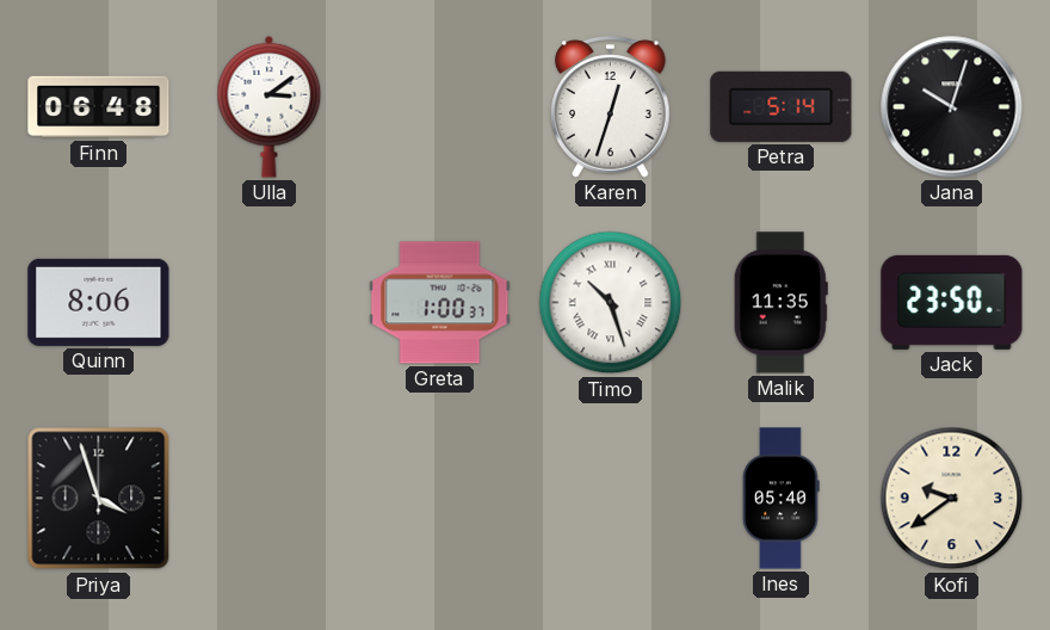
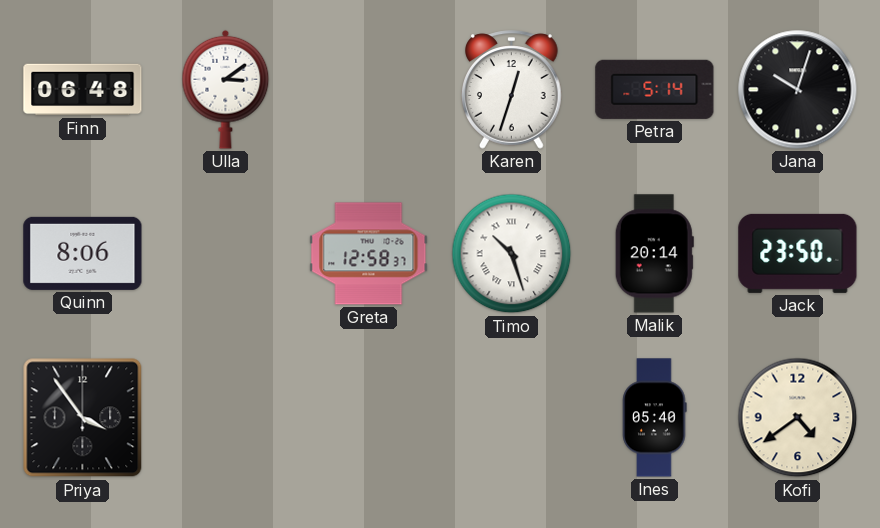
Greta: 1:00 -> 12:58 (369, 254)
Malik: 11:35 -> 20:14 (654, 254)
Priya: 3:57 -> 3:54 (83, 418)
Kofi: 9:39 -> 4:39 (798, 418)
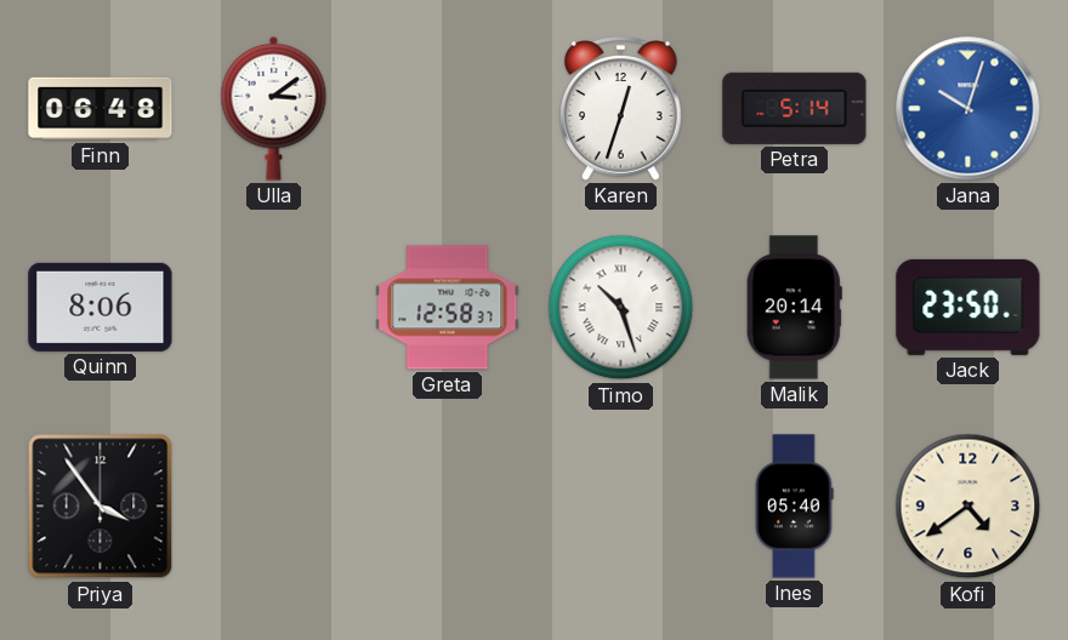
Jana dial: black -> blue (968, 109)
